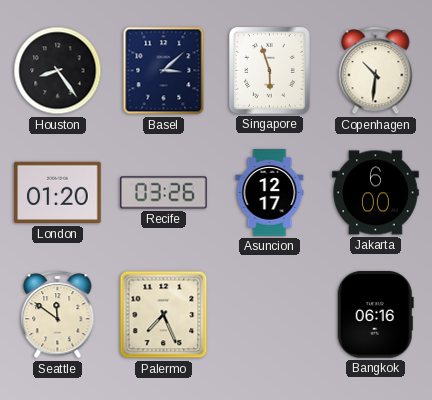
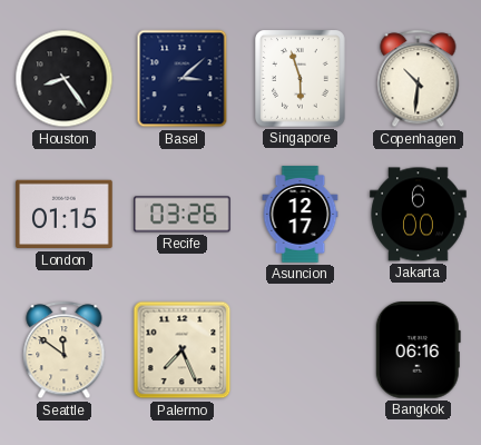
London: 01:20 -> 01:15 (65, 215)
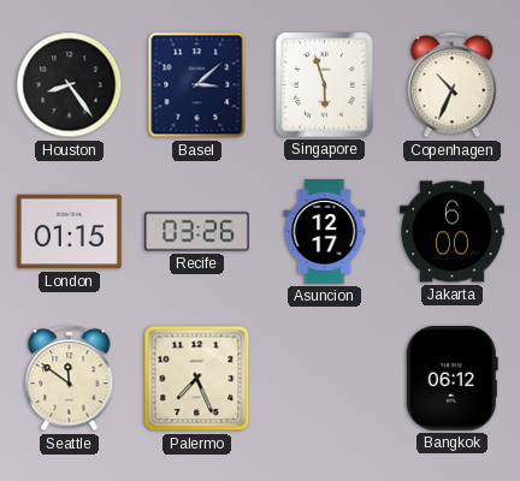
Copenhagen: 10:31 -> 10:34 (453, 85)
Bangkok: 06:16 -> 06:12 (451, 379)
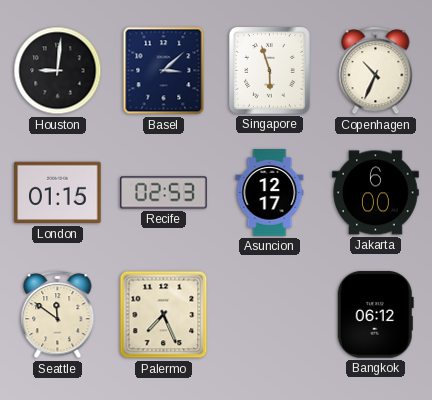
Houston: 8:24 -> 9:01 (58, 71)
Recife: 03:26 -> 02:53 (164, 193)
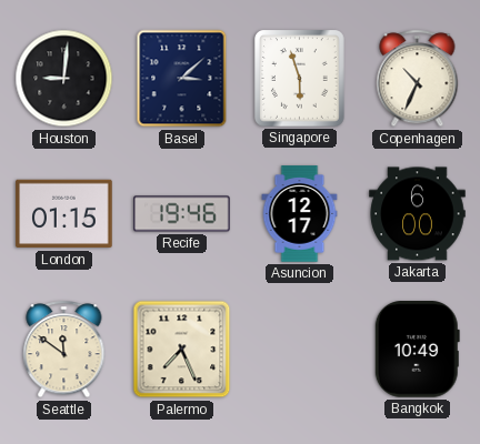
Recife: 02:53 -> 19:46 (182, 214)
Bangkok: 06:12 -> 10:49 (417, 350)
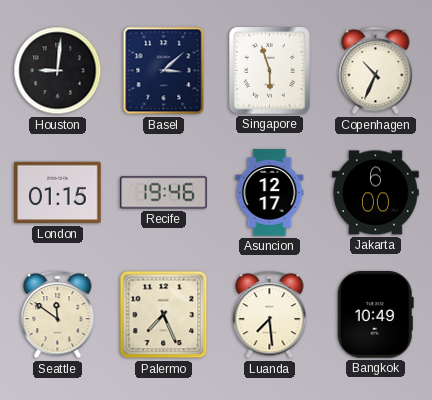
Luanda: none -> 7:29 (270, 315)
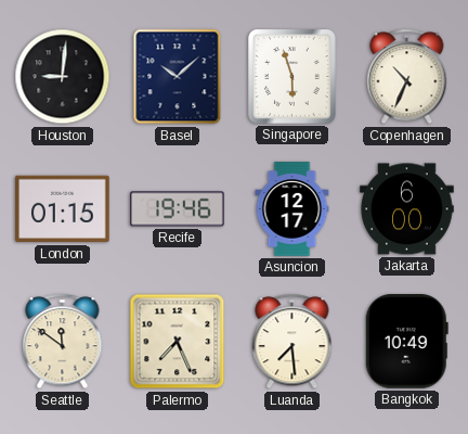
Basel: 3:08 -> 10:08 (178, 77)
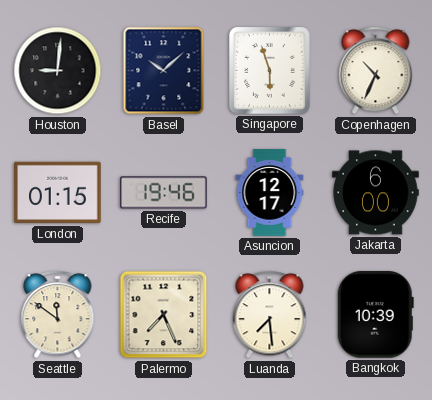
Bangkok: 10:49 -> 10:39 (375, 315)
